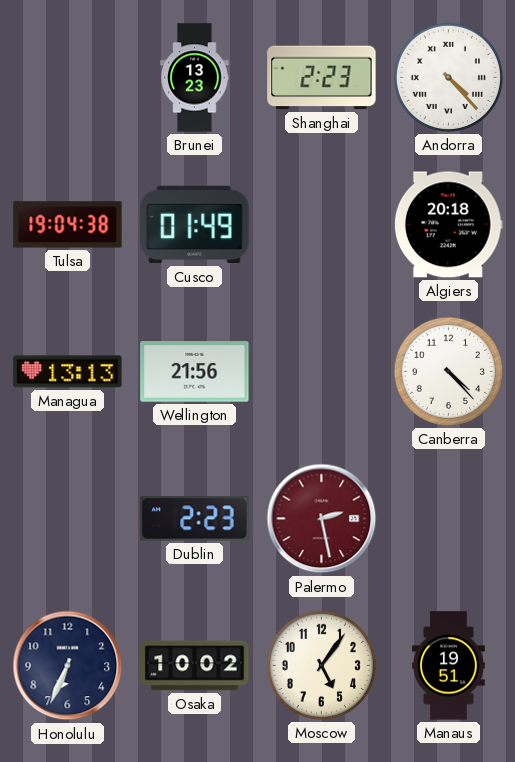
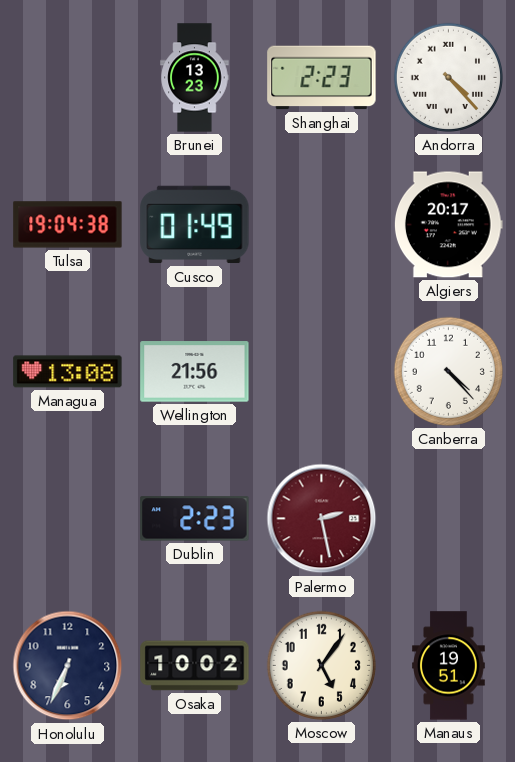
Algiers: 20:18 -> 20:17 (448, 225)
Managua: 13:13 -> 13:08 (68, 372)
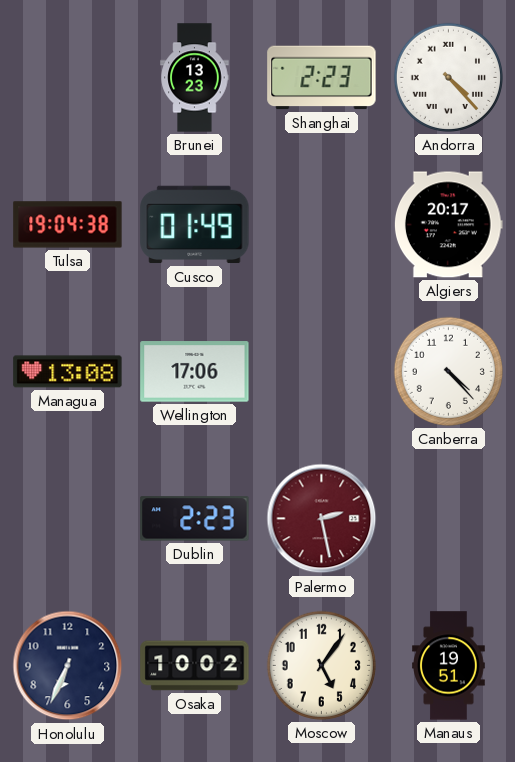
Wellington: 21:56 -> 17:06 (195, 372)
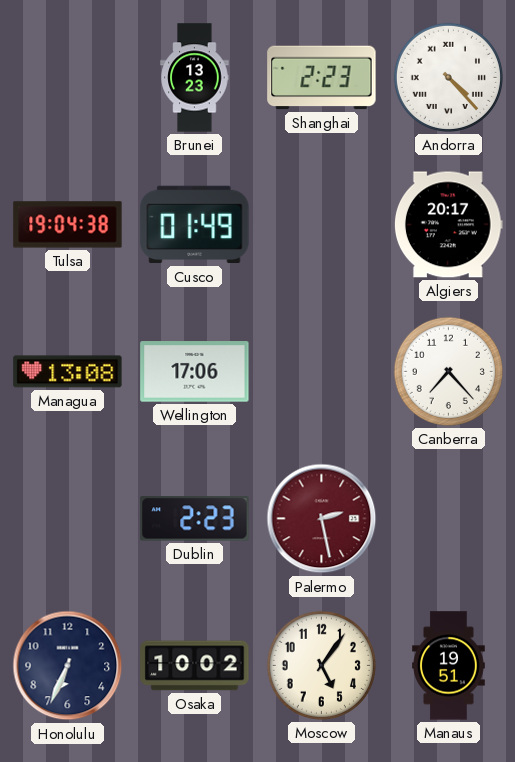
Canberra: 4:23 -> 7:23 (448, 371)
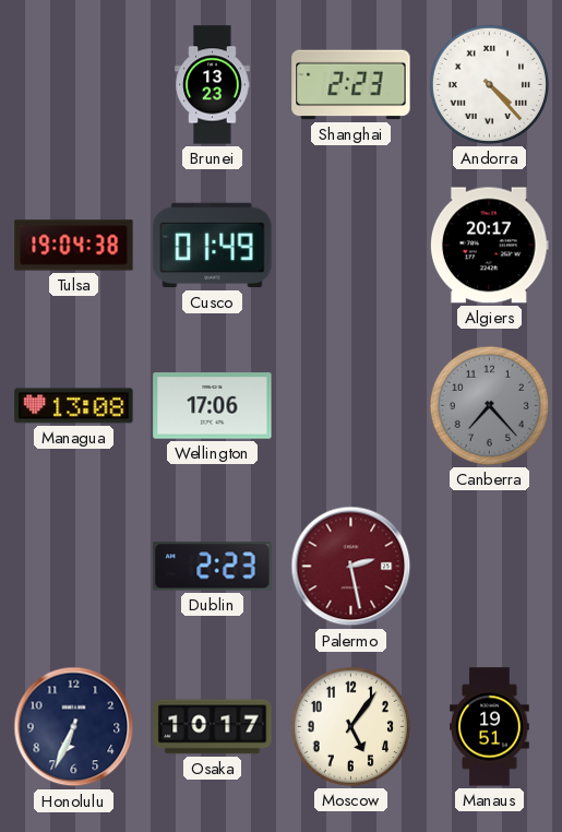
Canberra dial: white -> grey (489, 405)
Osaka: 10:02 -> 10:17 (213, 727)
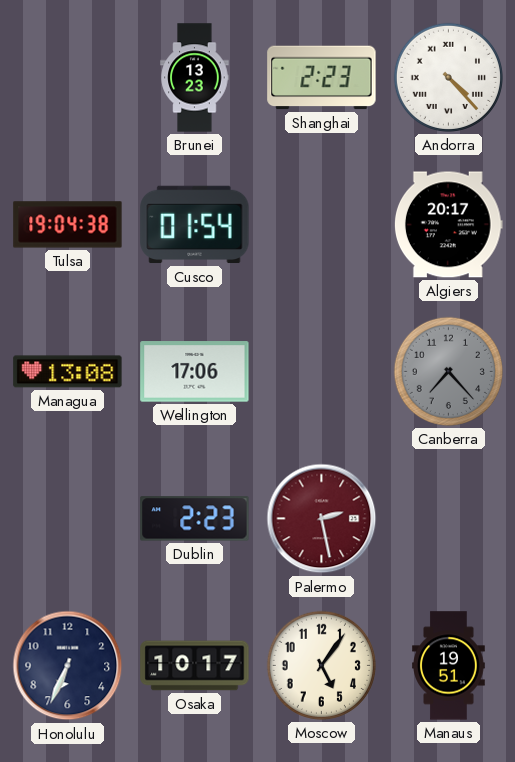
Cusco: 01:49 -> 01:54 (195, 225)
